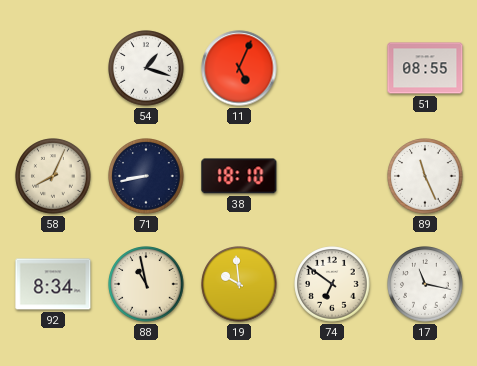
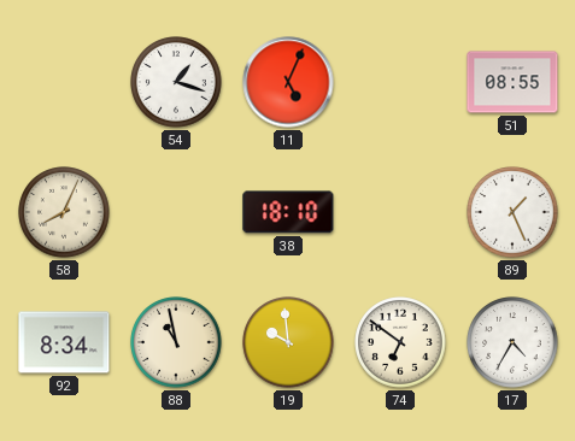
71: 8:43 -> none (146, 176)
89: 11:26 -> 1:26 (512, 212)
17: 11:17 -> 4:35 (512, 342)
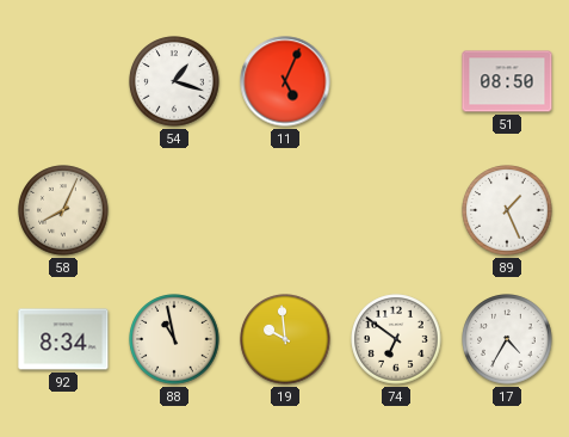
51: 08:55 -> 08:50 (507, 81)
38: 18:10 -> none (288, 212)
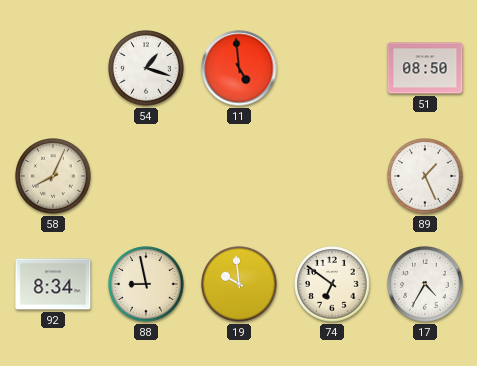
11: 5:04 -> 4:59 (239, 68)
88: 10:58 -> 8:58 (146, 284)
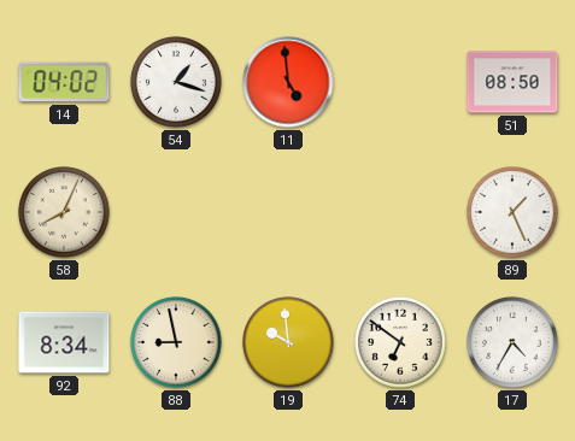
14: none -> 04:02 (64, 82)
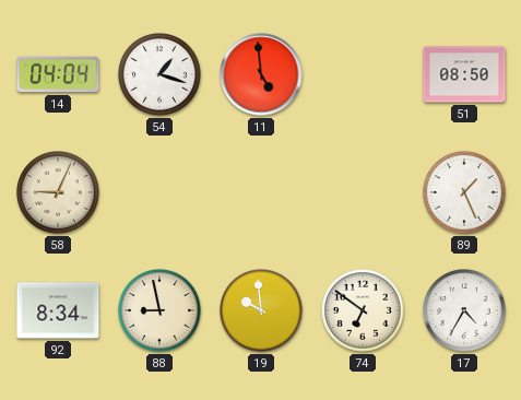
14: 04:02 -> 04:04 (58, 74)
58: 8:04 -> 9:04 (58, 192)
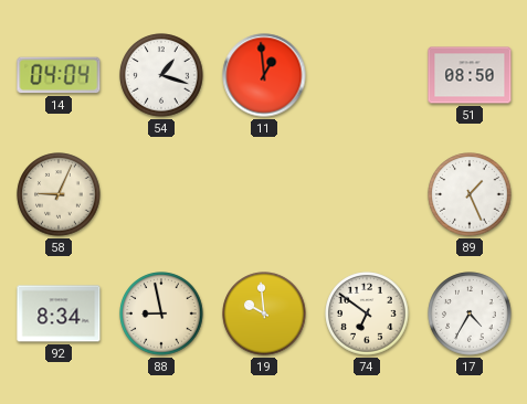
11: 4:59 -> 12:59 (264, 75)
